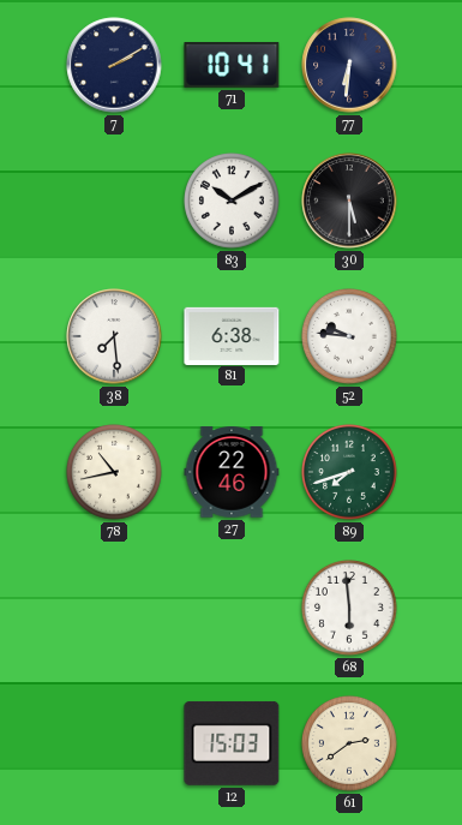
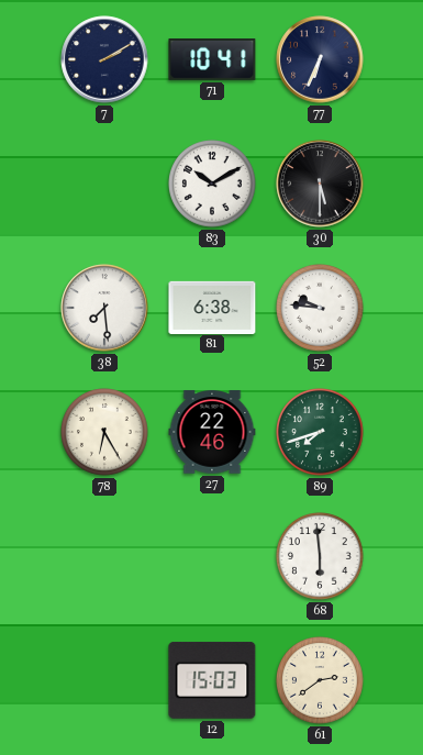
77: 6:31 -> 6:34 (320, 59)
78: 10:43 -> 6:25 (105, 433)
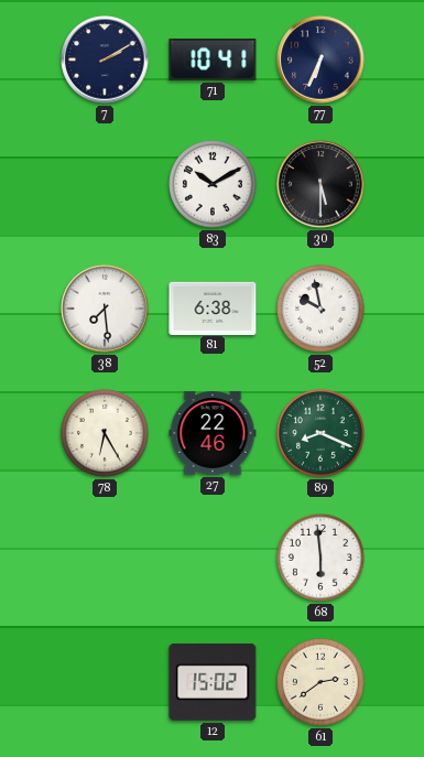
52: 9:46 -> 9:58 (322, 310)
89: 7:42 -> 8:19 (322, 434)
12: 15:03 -> 15:02 (213, 682)
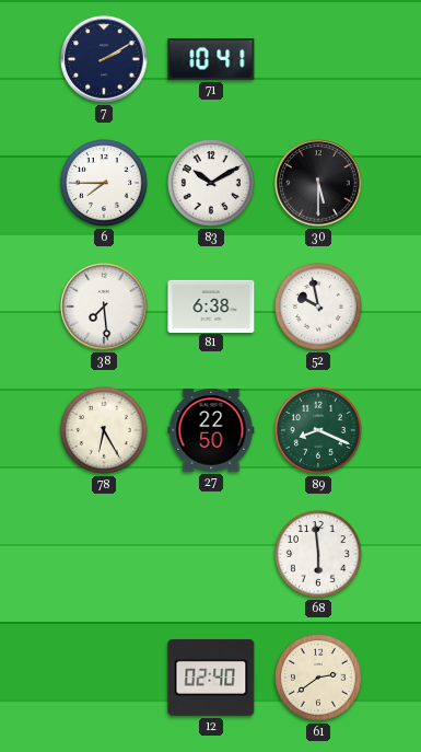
77: 6:34 -> none (320, 60)
6: none -> 7:45 (105, 184)
27: 22:46 -> 22:50 (211, 430)
12: 15:02 -> 02:40 (211, 678)
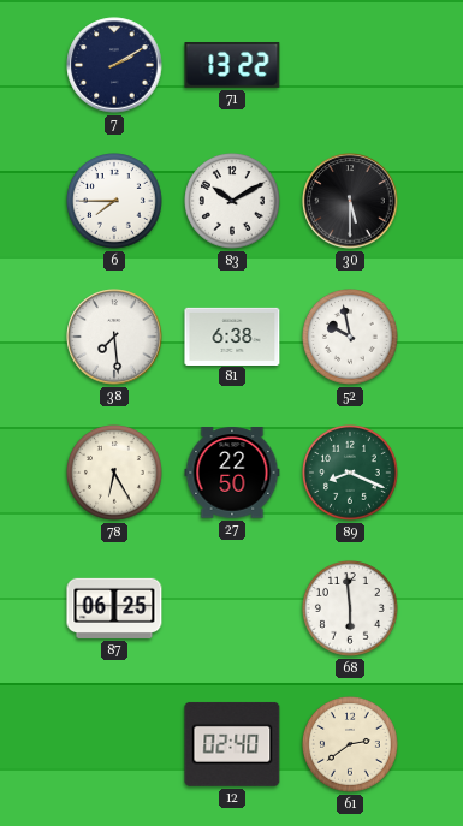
71: 10:41 -> 13:22 (232, 66)
87: none -> 06:25 (114, 608)
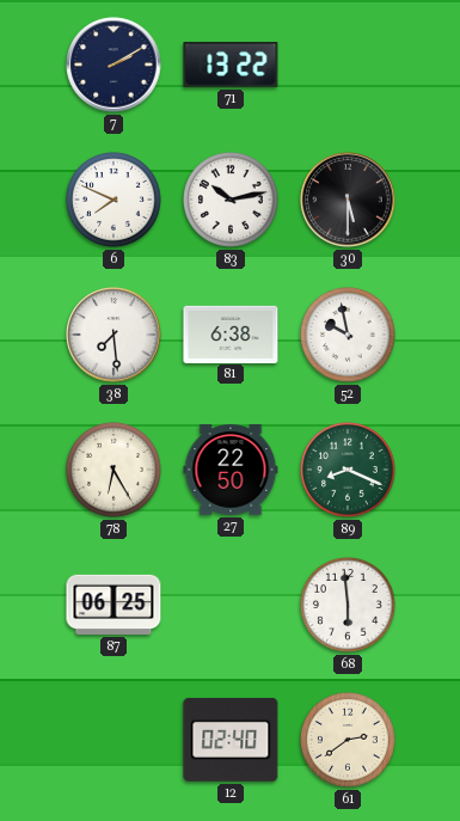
6: 7:45 -> 7:49 (115, 201)
83: 10:10 -> 10:13 (232, 201)
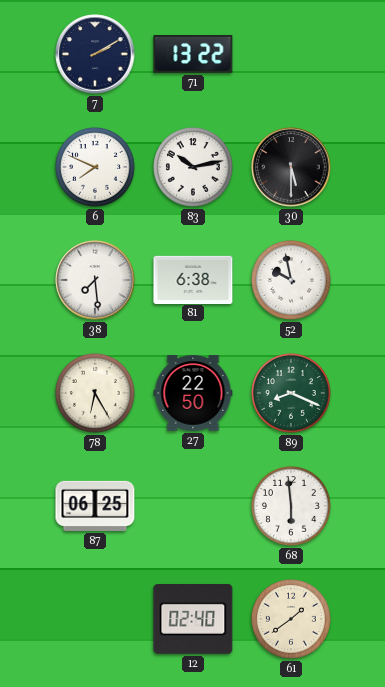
61: 2:39 -> 1:39 (292, 620)
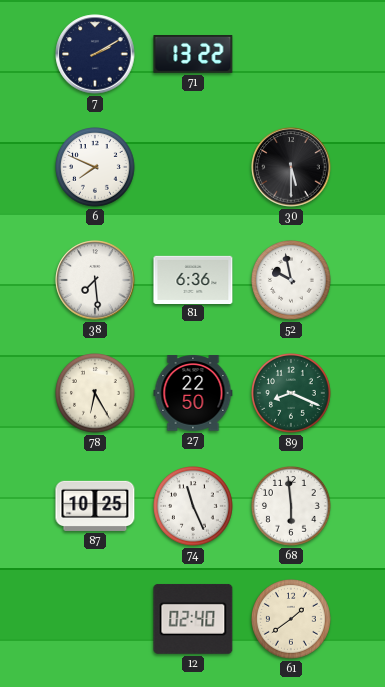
83: 10:13 -> none (194, 168)
81: 6:38 -> 6:36 (193, 279)
87: 06:25 -> 10:25 (95, 506)
74: none -> 11:26 (194, 507)
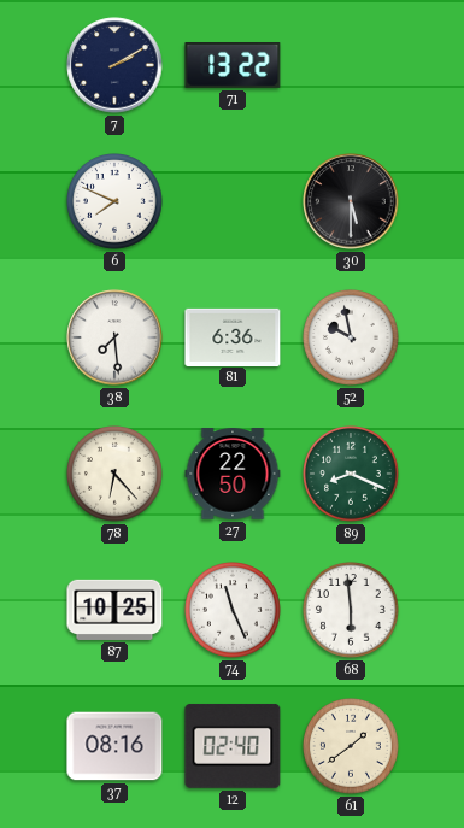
78: 6:25 -> 6:23 (116, 475)
37: none -> 08:16 (114, 746)
